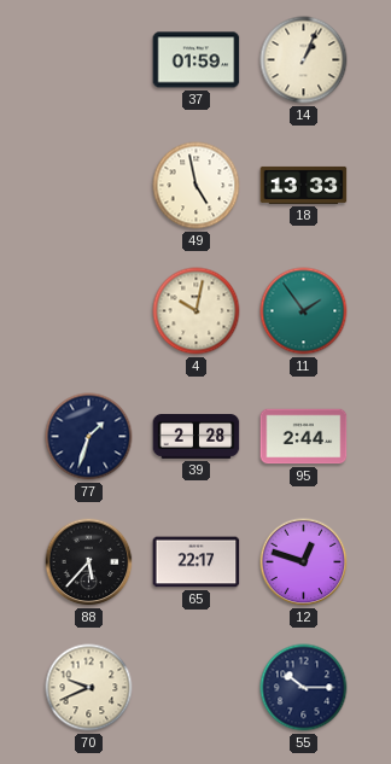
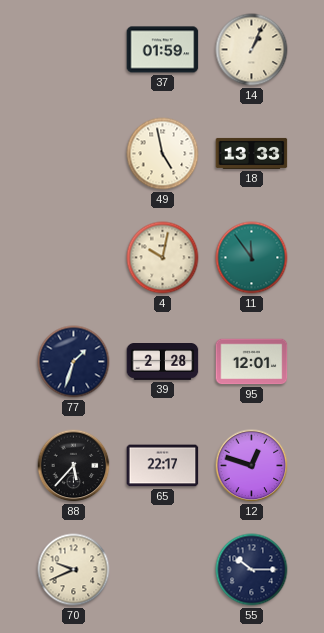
11: 1:54 -> 11:54 (252, 258)
95: 2:44 -> 12:01 (252, 362)
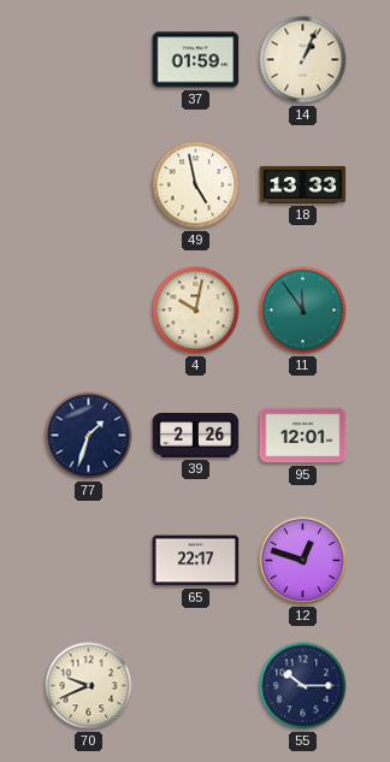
39: 2:28 -> 2:26 (196, 436)
88: 5:37 -> none (74, 466)
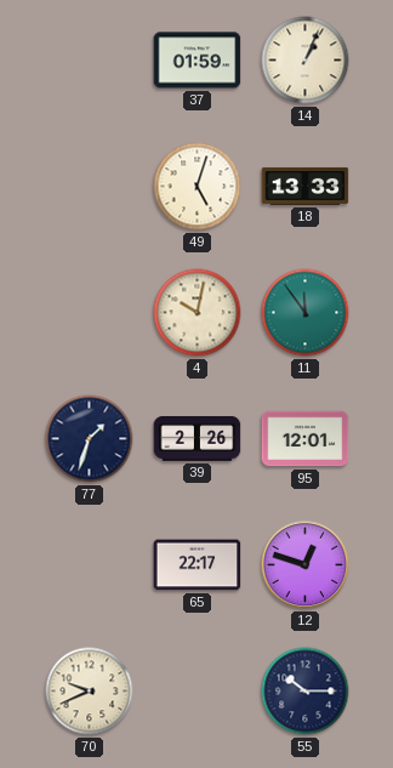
49: 4:58 -> 5:03 (198, 187)
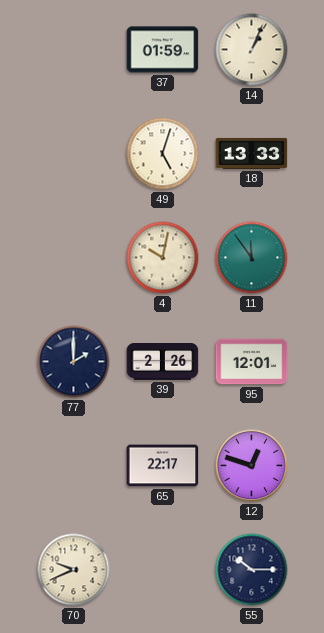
77: 1:33 -> 2:00 (74, 362)
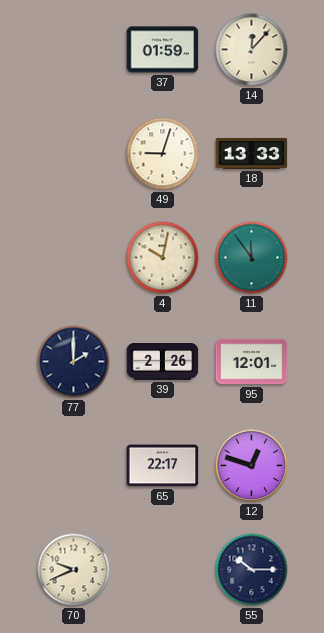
14: 1:04 -> 12:07 (252, 50)
49: 5:03 -> 9:03 (163, 154)
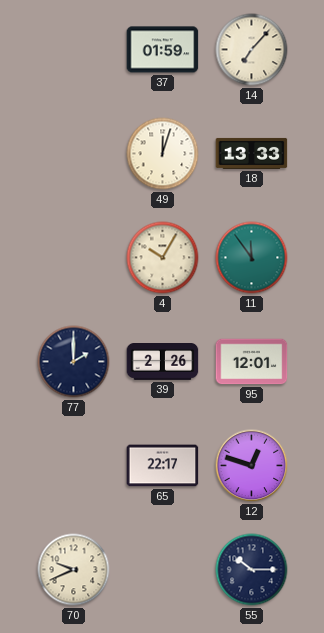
14: 12:07 -> 7:07 (252, 50)
49: 9:03 -> 12:03 (163, 154)
4: 10:02 -> 10:05 (163, 258)
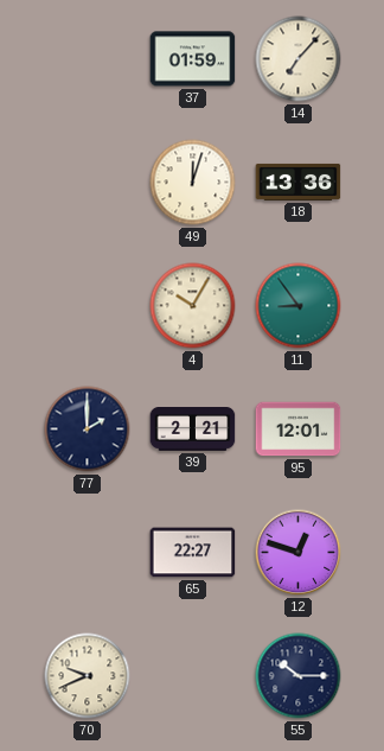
18: 13:33 -> 13:36 (299, 182)
11: 11:54 -> 8:54 (299, 306)
39: 2:26 -> 2:21 (193, 429)
65: 22:17 -> 22:27 (193, 553)
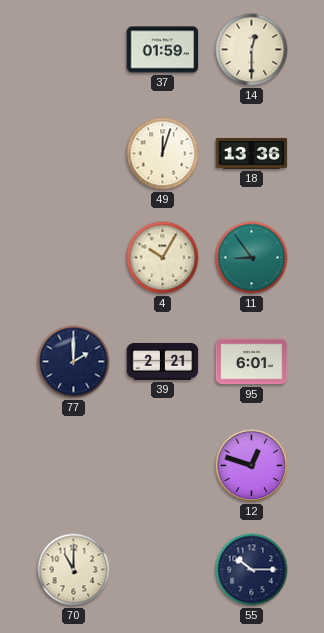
14: 7:07 -> 12:30 (252, 50)
95: 12:01 -> 6:01 (252, 362)
65: 22:27 -> none (193, 553)
70: 9:41 -> 11:00 (74, 570)
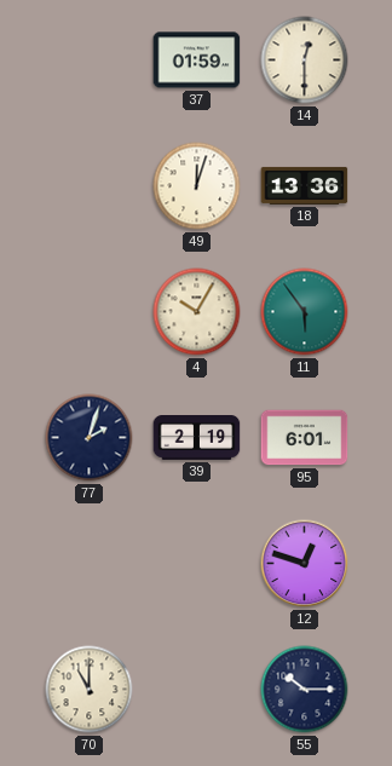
11: 8:54 -> 5:54 (305, 312)
77: 2:00 -> 2:03 (90, 438)
39: 2:21 -> 2:19 (197, 438)
